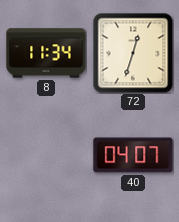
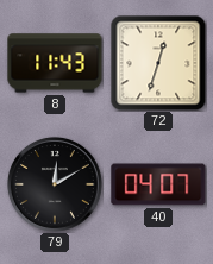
8: 11:34 -> 11:43 (55, 63)
79: none -> 12:10 (55, 184)
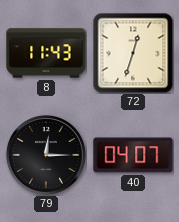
79: 12:10 -> 12:15 (46, 155)
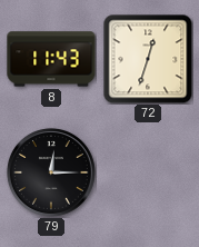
40: 04:07 -> none (133, 155)
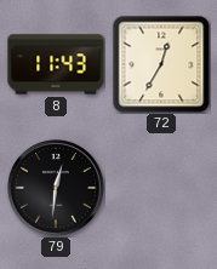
72: 12:33 -> 12:35 (161, 64)
79: 12:15 -> 12:31 (56, 188)
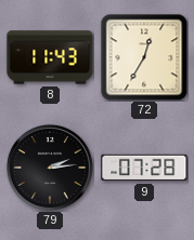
79: 12:31 -> 2:14 (50, 168)
9: none -> 07:28 (144, 168)
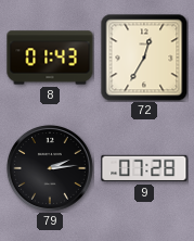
8: 11:43 -> 01:43 (50, 58)
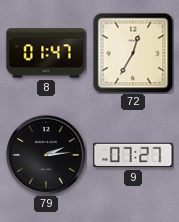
8: 01:43 -> 01:47 (46, 53)
9: 07:28 -> 07:27 (133, 155)
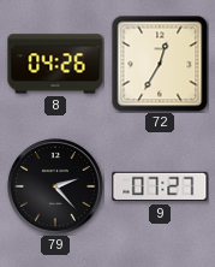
8: 01:47 -> 04:26 (55, 64)
79: 2:14 -> 2:23 (55, 186)
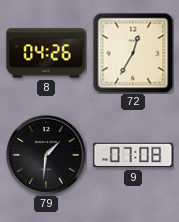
79: 2:23 -> 1:31 (46, 155)
9: 07:27 -> 07:08 (133, 155)
